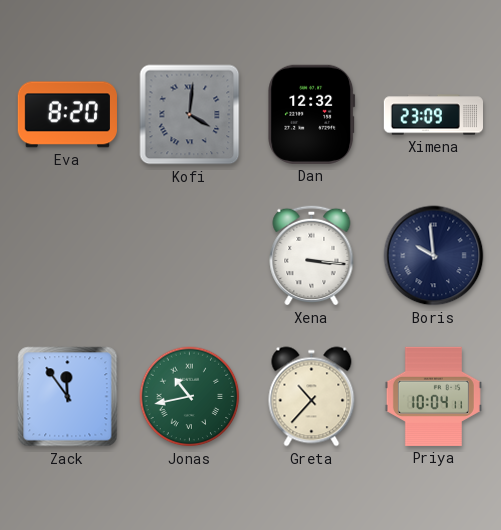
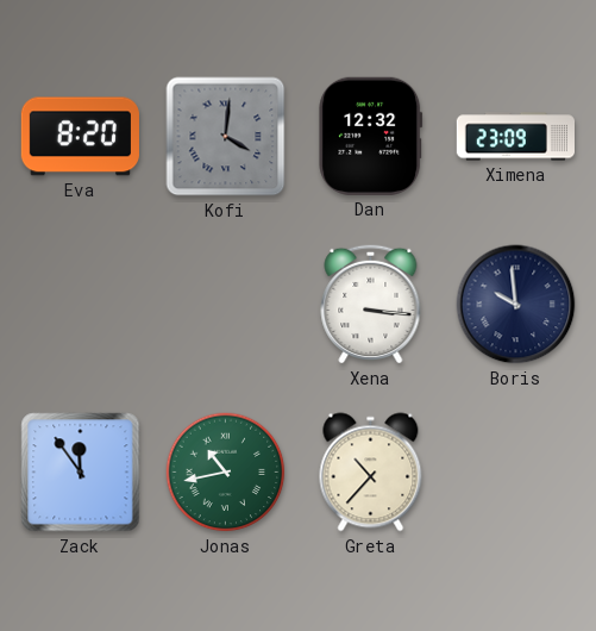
Priya: 10:04 -> none (433, 396)
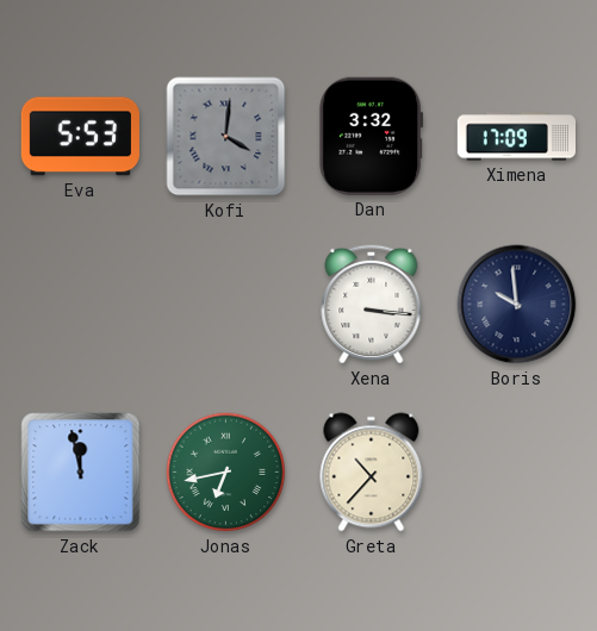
Eva: 8:20 -> 5:53 (80, 137)
Dan: 12:32 -> 3:32 (372, 136)
Ximena: 23:09 -> 17:09 (516, 137)
Zack: 11:54 -> 11:58 (81, 473)
Jonas: 10:43 -> 6:43 (226, 473)
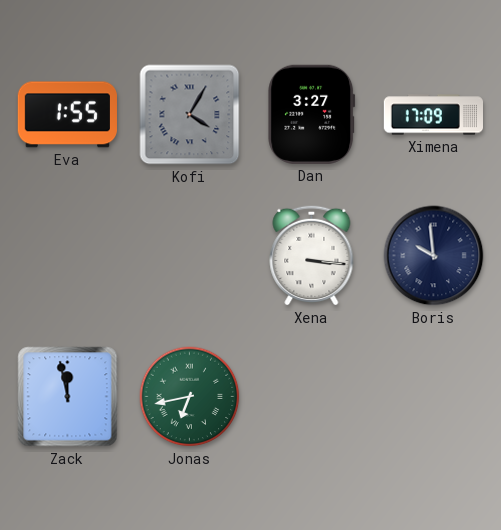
Eva: 5:53 -> 1:55 (67, 115)
Kofi: 4:01 -> 4:05 (190, 115)
Dan: 3:32 -> 3:27 (312, 114)
Greta: 10:37 -> none (372, 473)
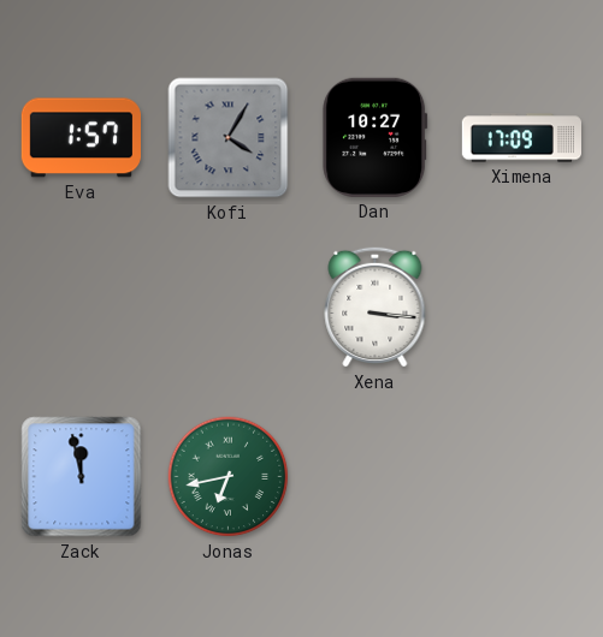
Eva: 1:55 -> 1:57 (81, 138)
Dan: 3:27 -> 10:27 (376, 137)
Boris: 9:59 -> none (434, 256)
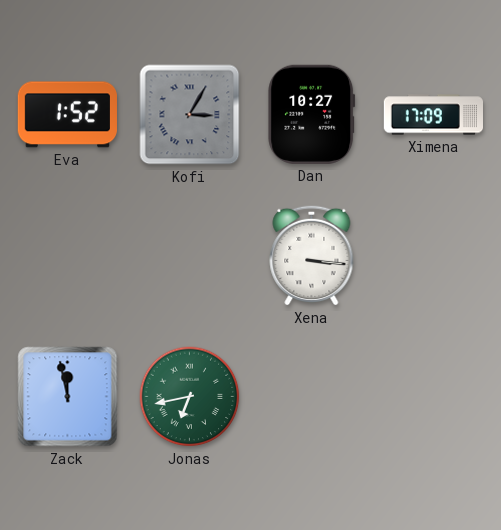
Eva: 1:57 -> 1:52 (67, 115)
Kofi: 4:05 -> 3:05 (190, 115)
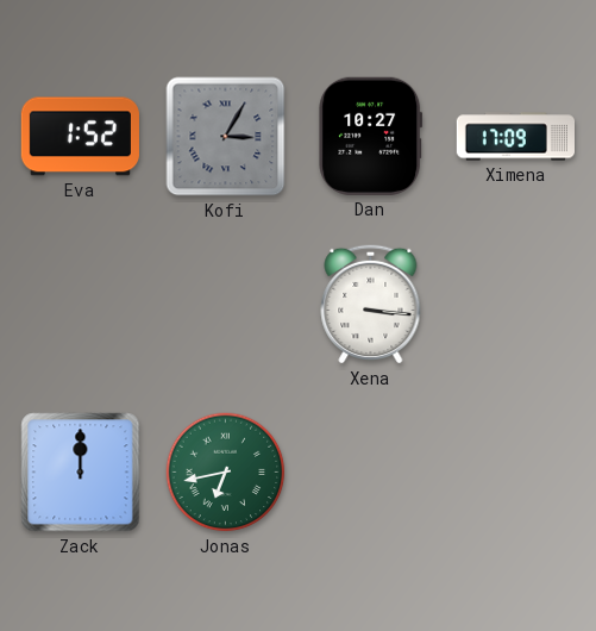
Zack: 11:58 -> 12:00 (81, 473)
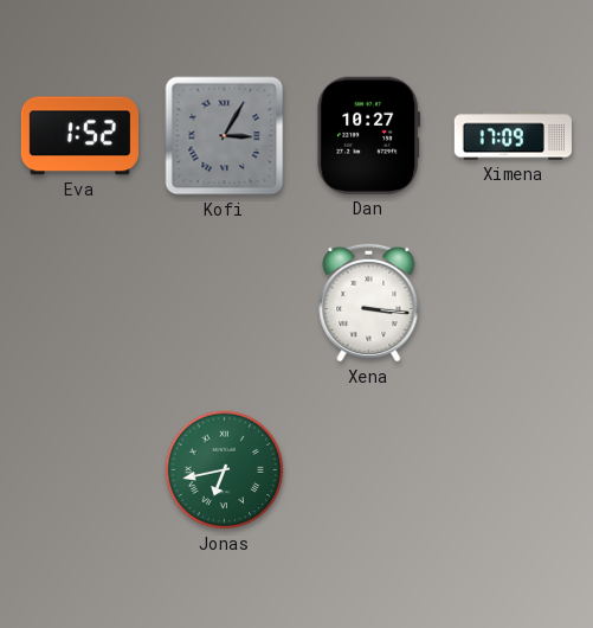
Zack: 12:00 -> none (81, 473)
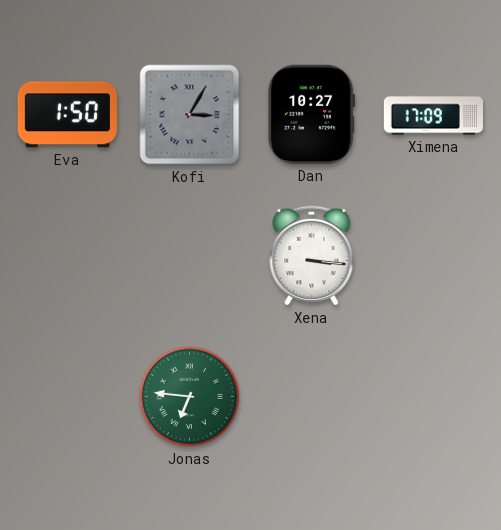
Eva: 1:52 -> 1:50 (67, 115)
Jonas: 6:43 -> 6:46 (190, 397)
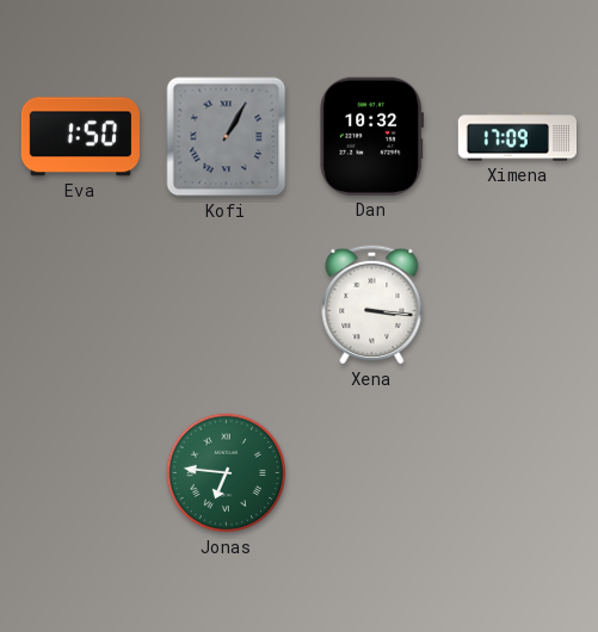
Kofi: 3:05 -> 1:05 (227, 137)
Dan: 10:27 -> 10:32 (372, 136)
